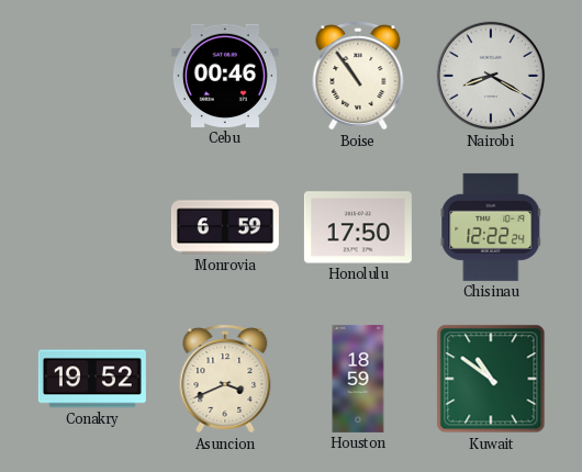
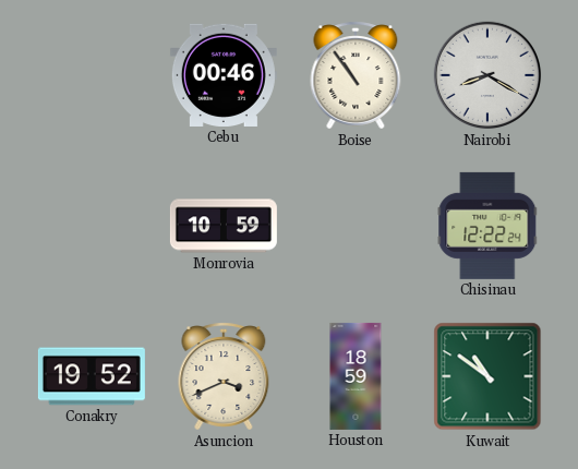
Monrovia: 6:59 -> 10:59 (224, 226)
Honolulu: 17:50 -> none (358, 227)
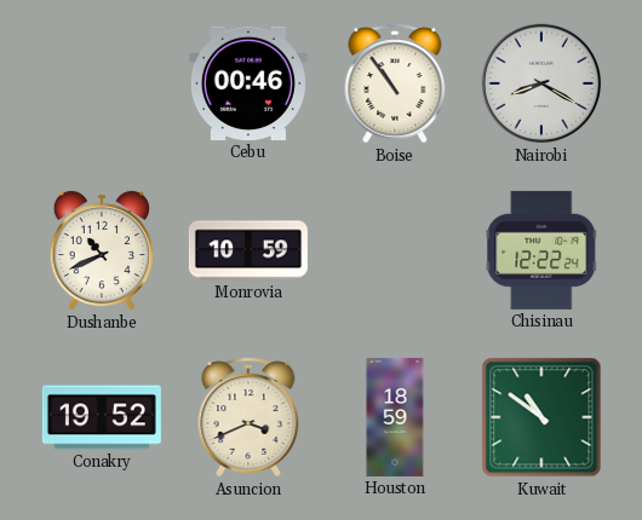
Dushanbe: none -> 10:41 (102, 250)
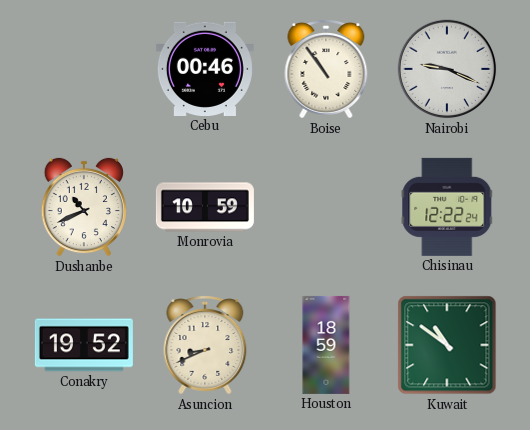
Nairobi: 8:20 -> 9:19 (447, 69)
Asuncion: 3:41 -> 8:41 (205, 345)
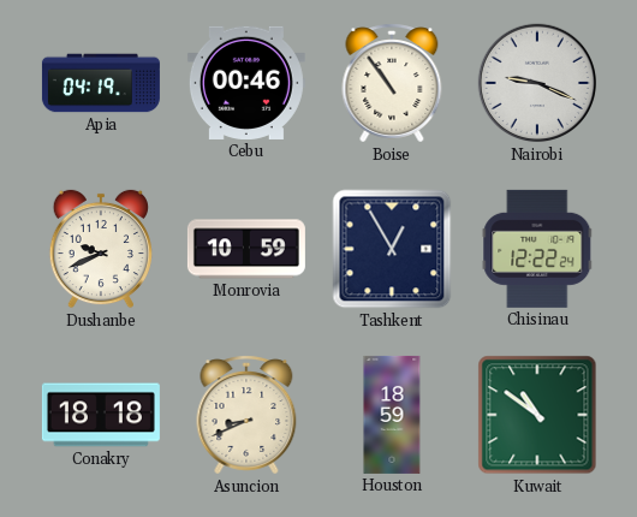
Apia: none -> 04:19 (101, 83)
Dushanbe: 10:41 -> 9:41 (101, 249)
Tashkent: none -> 12:55 (392, 249)
Conakry: 19:52 -> 18:18 (101, 415)
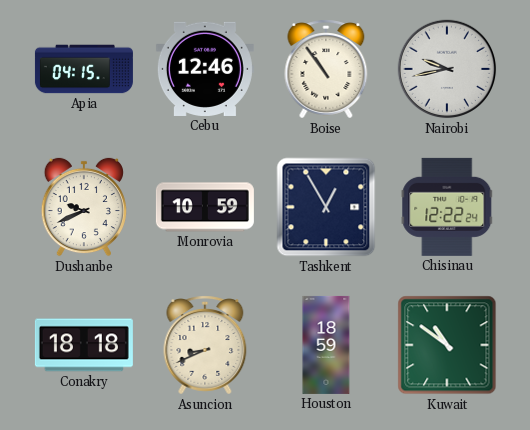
Apia: 04:19 -> 04:15 (84, 69)
Cebu: 00:46 -> 12:46 (205, 69)
Nairobi: 9:19 -> 9:43 (447, 69)
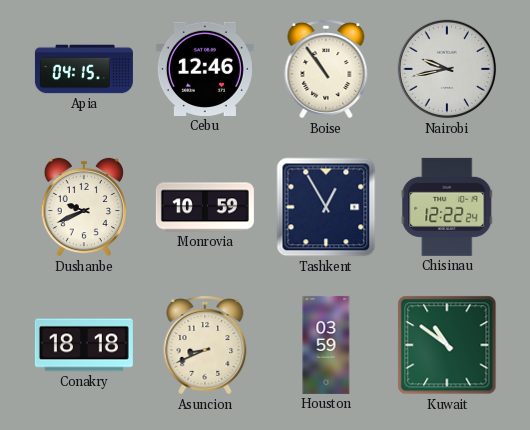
Houston: 18:59 -> 03:59 (326, 345)
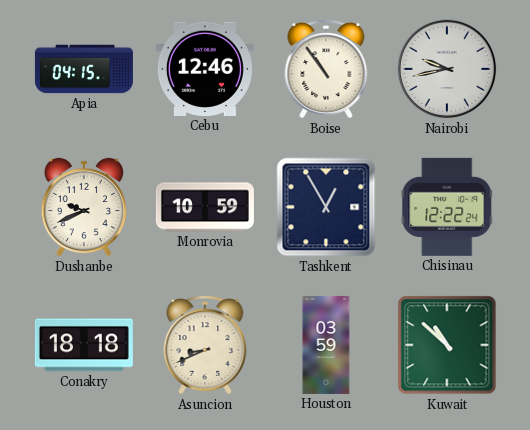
Kuwait: 10:51 -> 10:52 (447, 345)
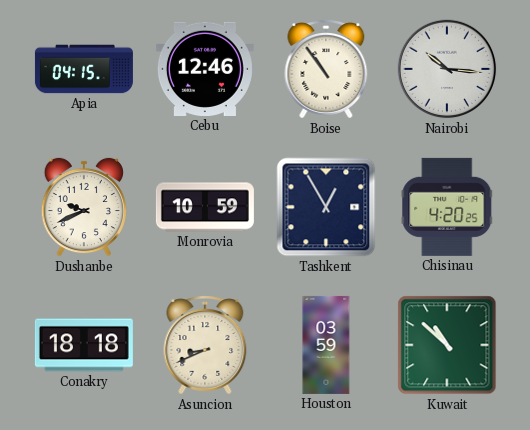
Nairobi: 9:43 -> 10:16 (447, 69)
Chisinau: 12:22 -> 4:20 (447, 207)
